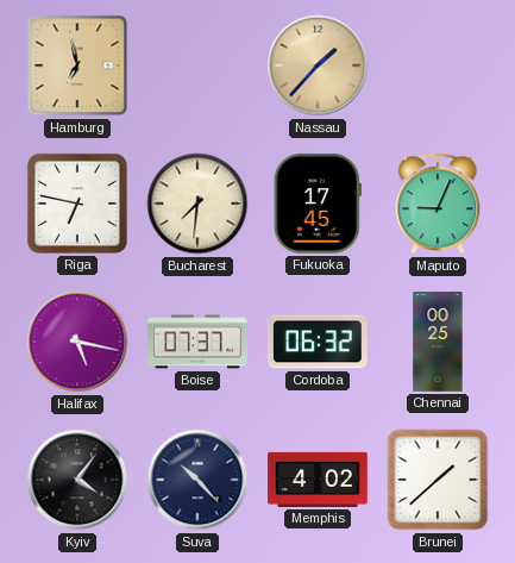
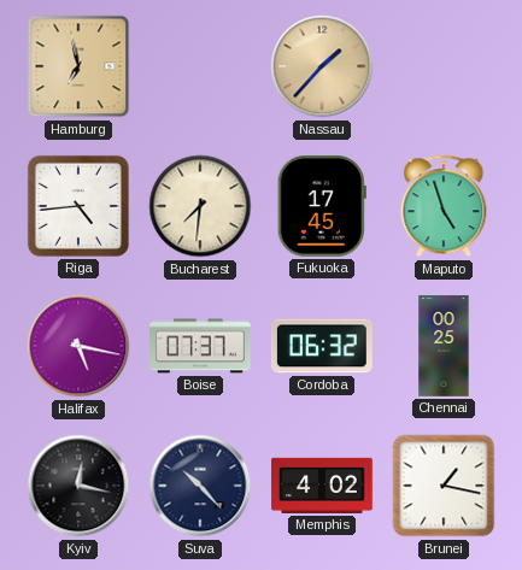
Riga: 6:47 -> 4:44 (78, 206)
Maputo: 9:04 -> 4:57 (444, 206)
Kyiv: 4:06 -> 12:17 (78, 486)
Brunei: 1:38 -> 1:17 (444, 486)
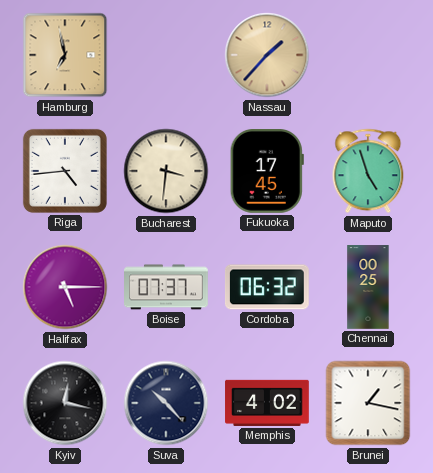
Bucharest: 7:31 -> 3:31 (166, 171)
Halifax: 5:17 -> 5:15 (65, 287)
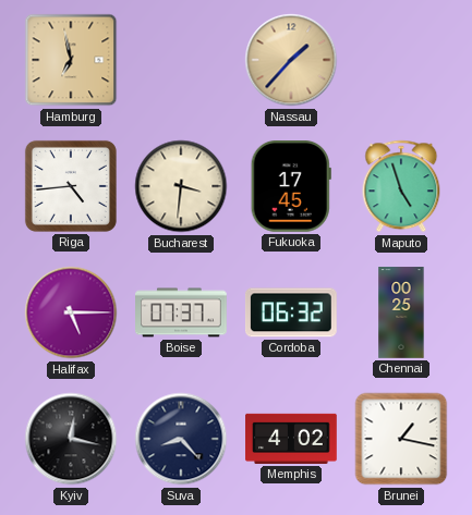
Suva: 10:23 -> 8:23 (181, 439)
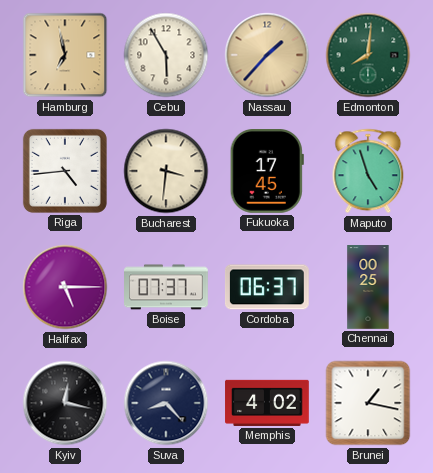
Cebu: none -> 5:55 (166, 55)
Edmonton: none -> 8:01 (368, 55)
Cordoba: 06:32 -> 06:37 (267, 287)
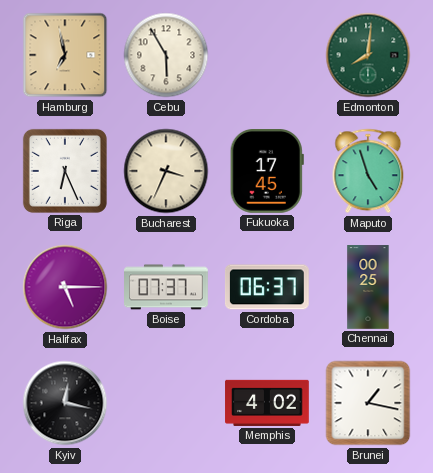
Nassau: 1:37 -> none (267, 55)
Riga: 4:44 -> 6:26 (65, 171)
Bucharest: 3:31 -> 3:34 (166, 171)
Suva: 8:23 -> none (166, 403)
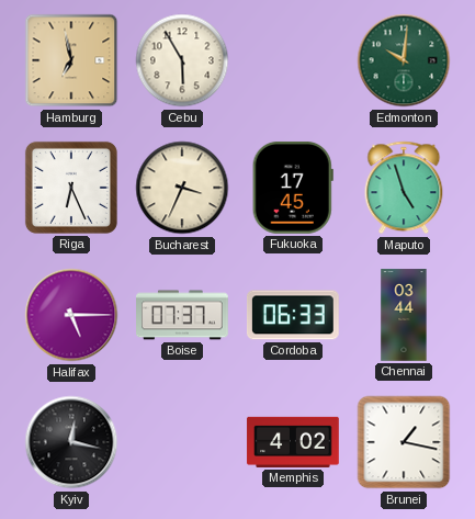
Edmonton: 8:01 -> 10:01 (404, 60)
Cordoba: 06:37 -> 06:33 (293, 315)
Chennai: 00:25 -> 03:44 (404, 315)
